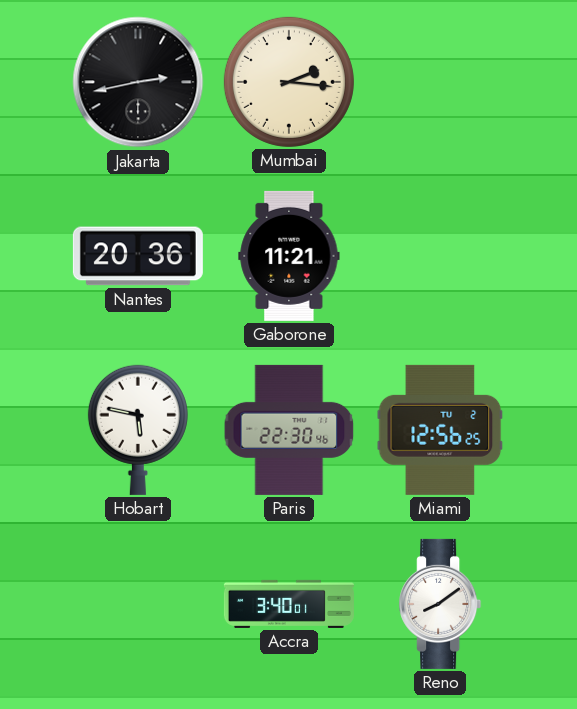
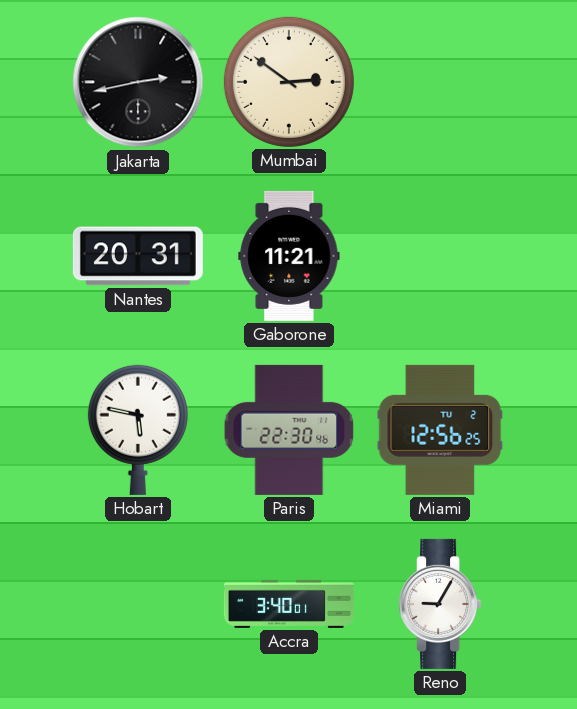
Mumbai: 2:16 -> 2:51 (289, 82)
Nantes: 20:36 -> 20:31 (138, 256)
Reno: 8:09 -> 9:05 (440, 604)
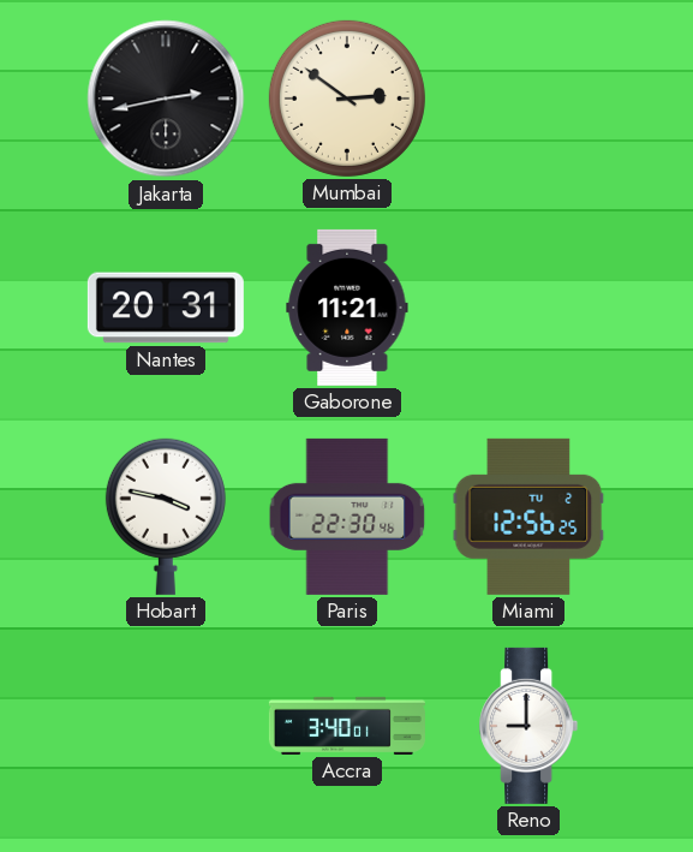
Hobart: 5:47 -> 3:47 (166, 517)
Reno: 9:05 -> 9:00 (528, 726)
